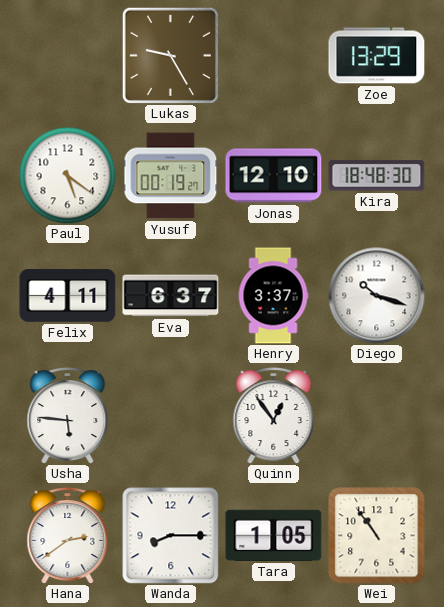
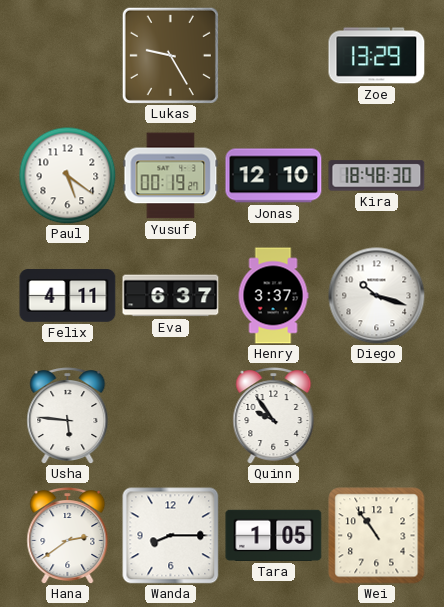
Quinn: 12:54 -> 9:54 (274, 416)
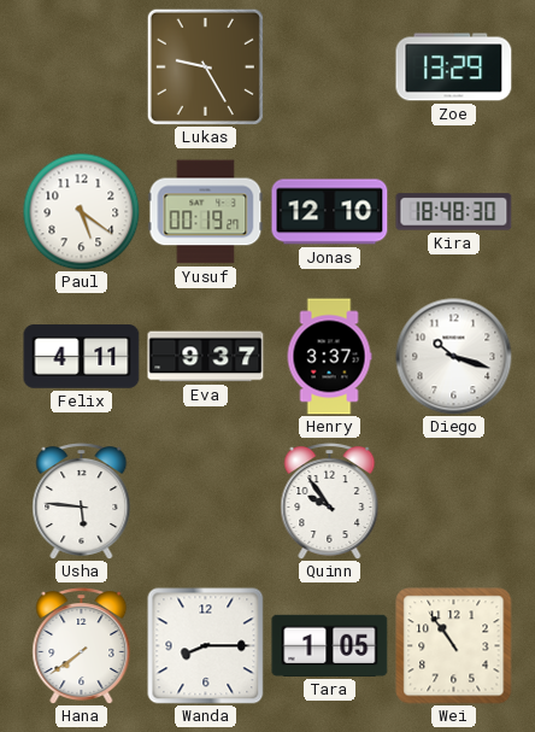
Eva: 6:37 -> 9:37 (206, 357)
Hana: 2:39 -> 7:39 (82, 646)
